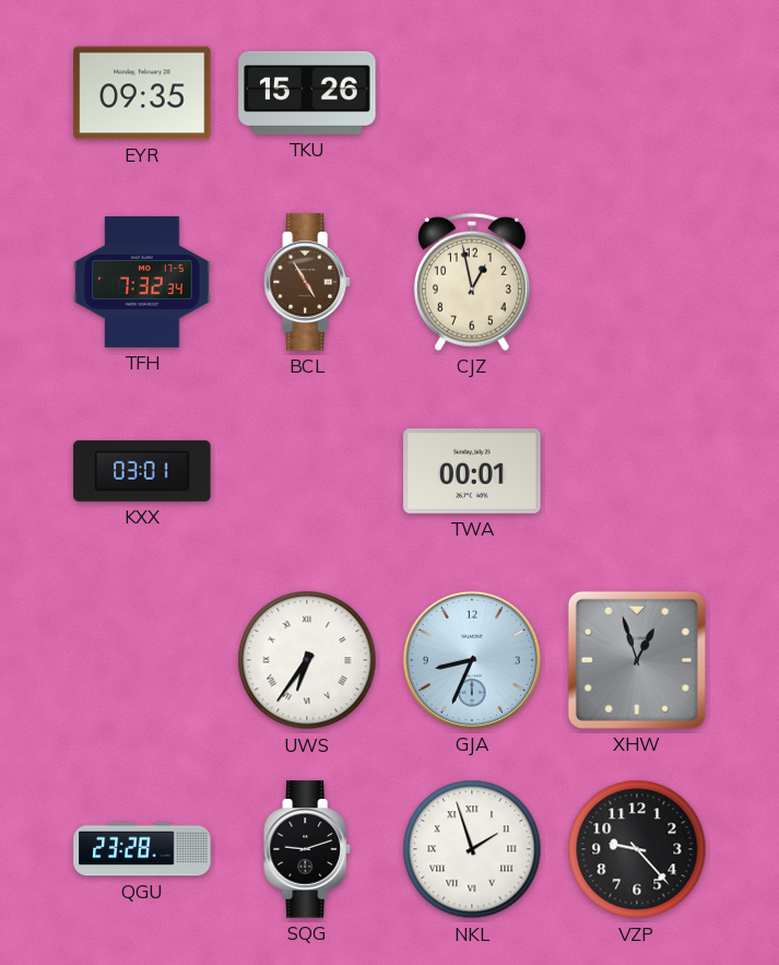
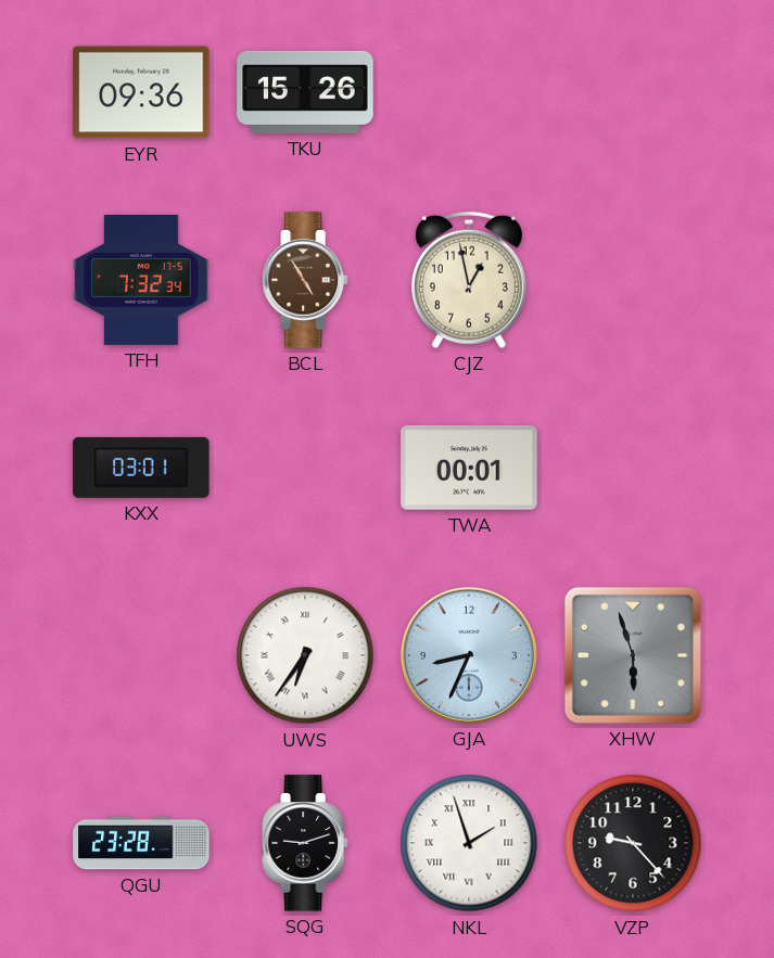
EYR: 09:35 -> 09:36 (141, 92)
XHW: 12:57 -> 5:57 (633, 655)
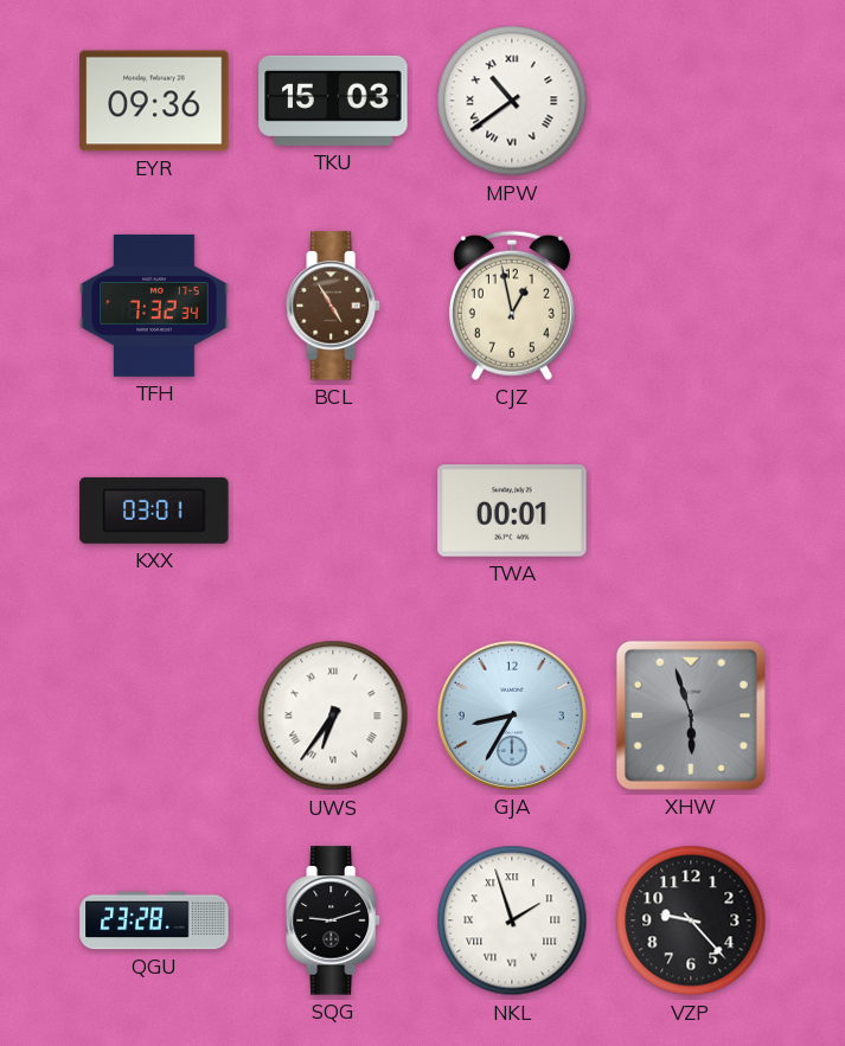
TKU: 15:26 -> 15:03 (333, 101)
MPW: none -> 10:39 (512, 101)
GJA: 8:34 -> 8:35 (512, 715)
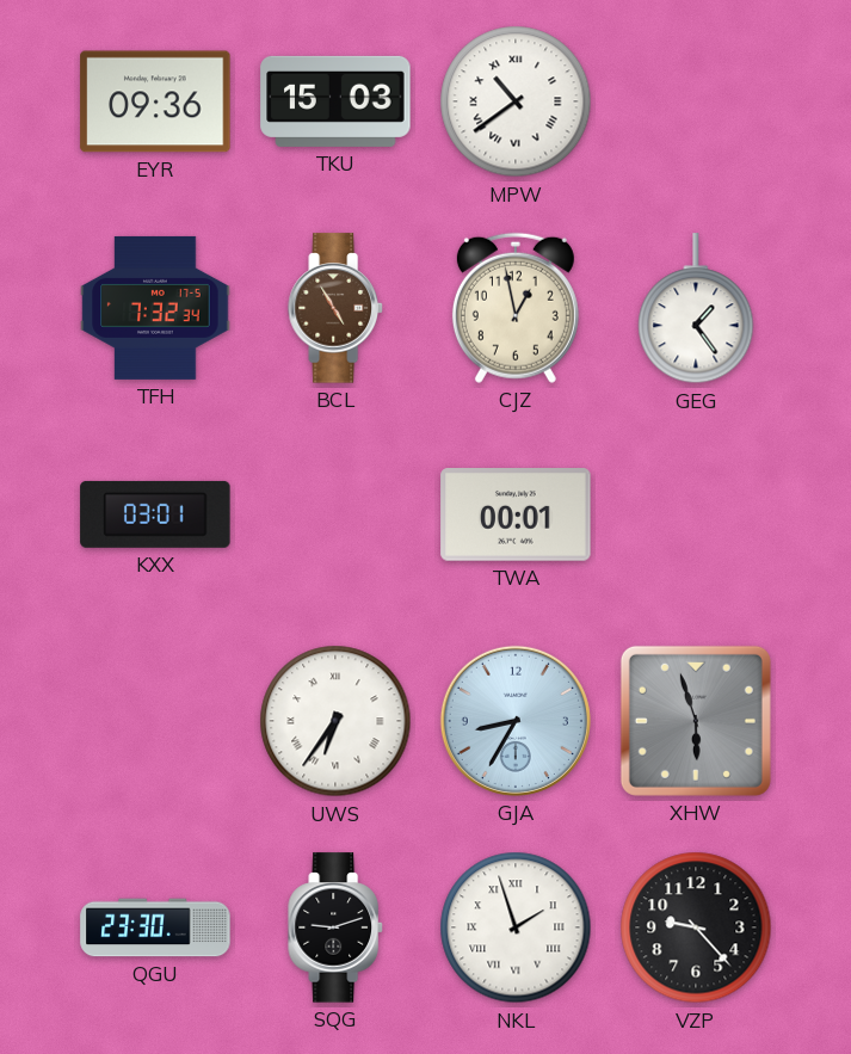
GEG: none -> 1:24 (696, 309)
QGU: 23:28 -> 23:30 (155, 927)
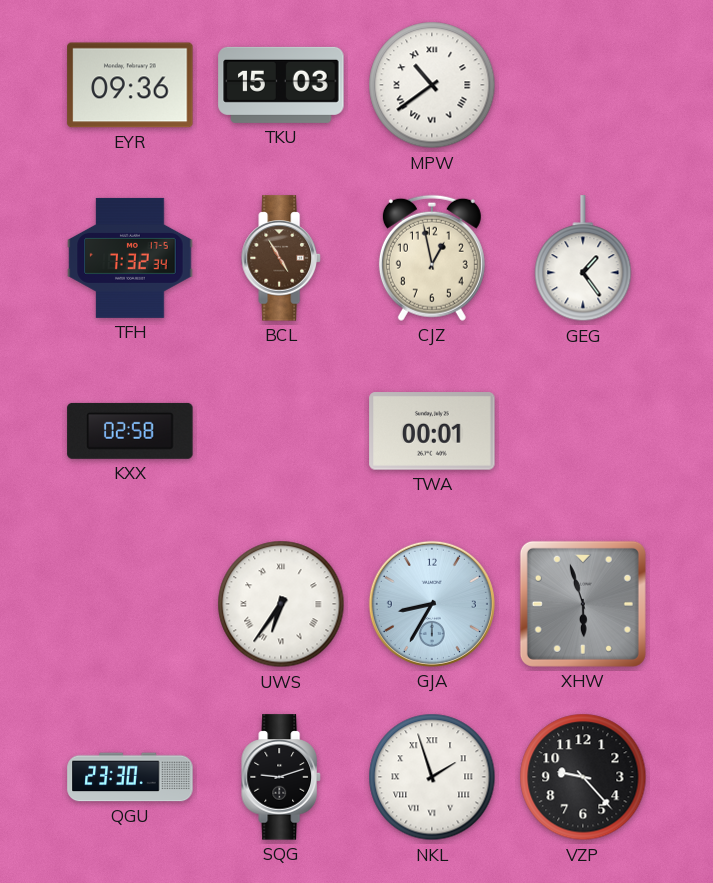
KXX: 03:01 -> 02:58 (130, 431)
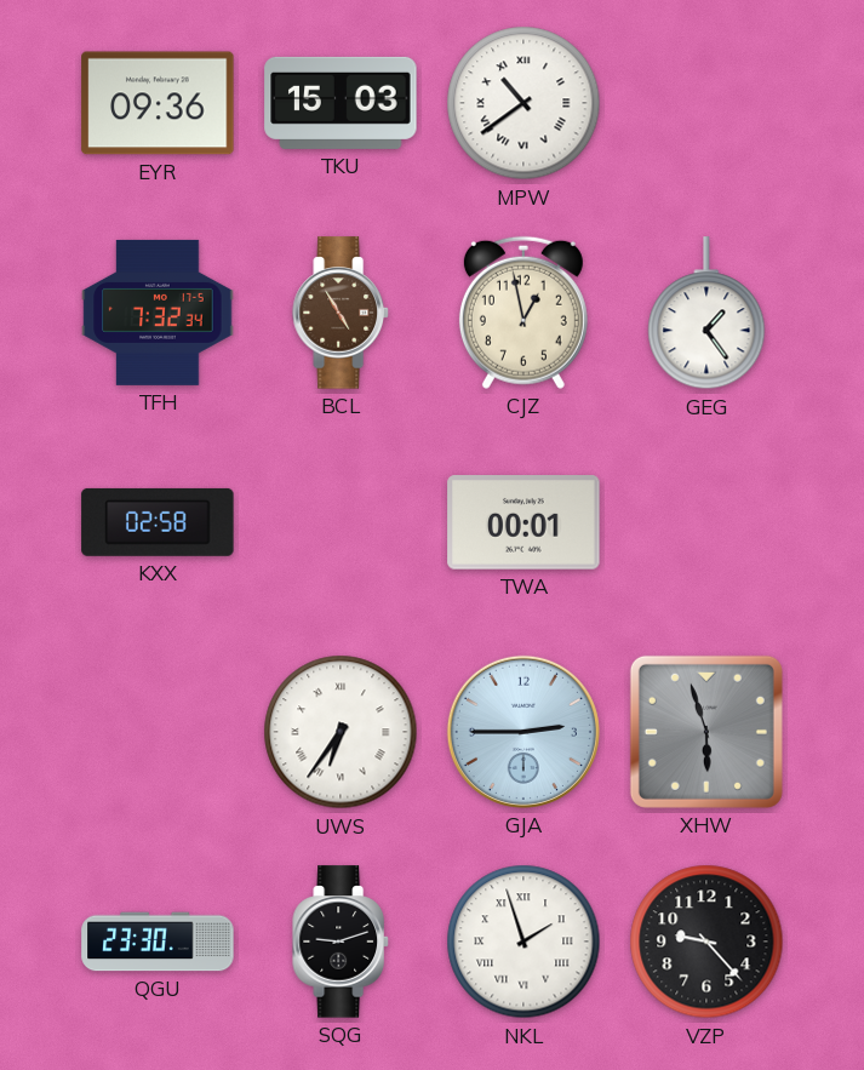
GJA: 8:35 -> 2:45 (523, 732)
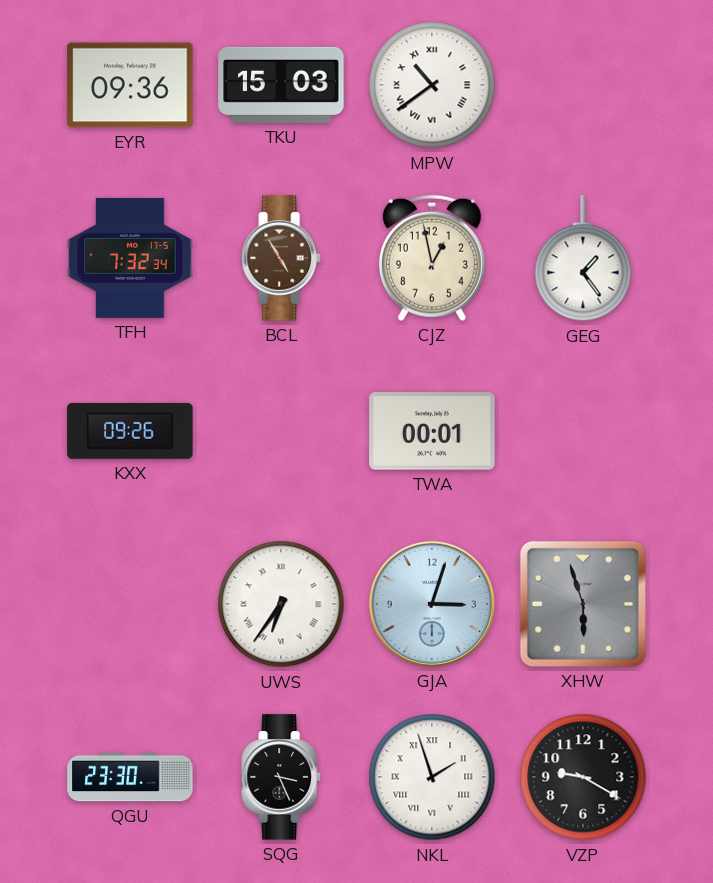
KXX: 02:58 -> 09:26 (130, 431)
GJA: 2:45 -> 3:03 (432, 604)
SQG: 9:12 -> 3:26 (281, 777)
VZP: 9:23 -> 9:20 (583, 777)
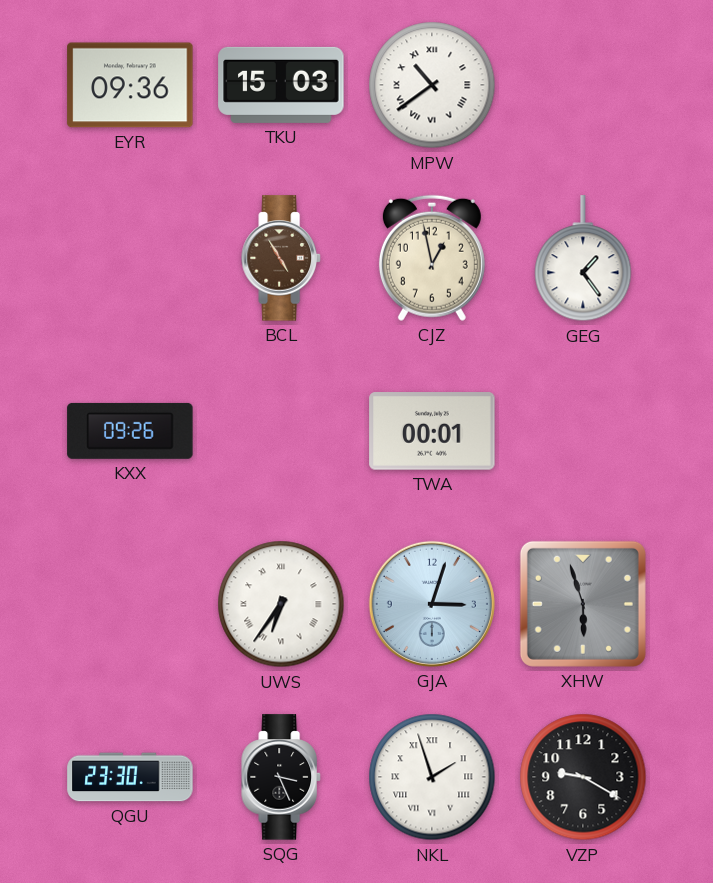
TFH: 7:32 -> none (130, 258)
